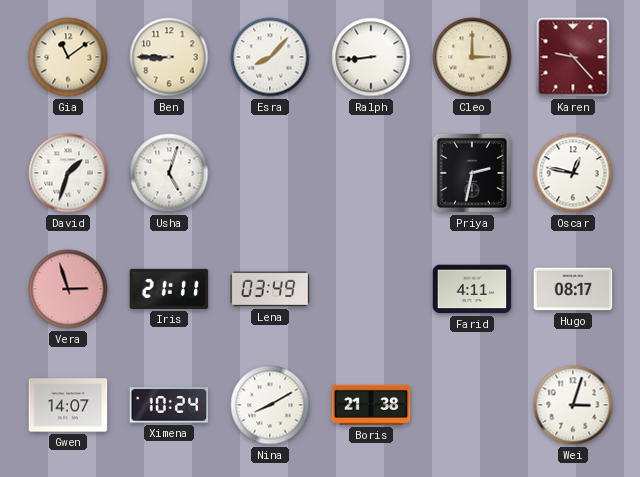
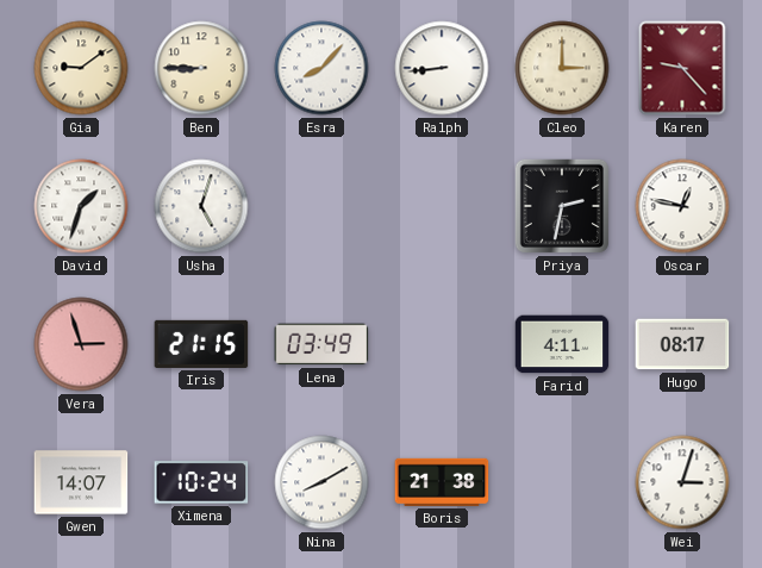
Gia: 11:09 -> 9:09 (81, 68)
Iris: 21:11 -> 21:15 (201, 344)
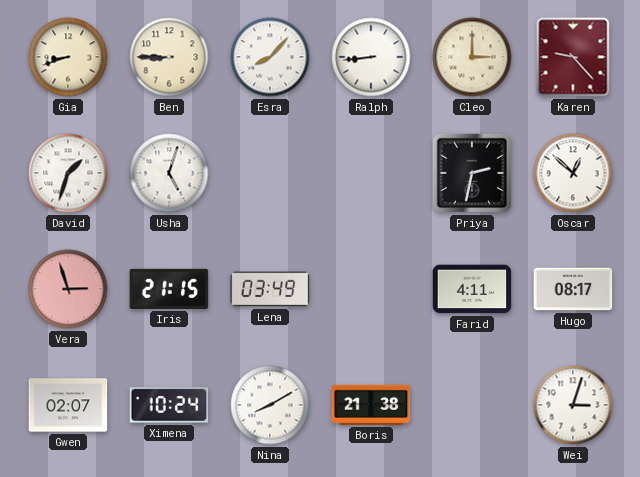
Gia: 9:09 -> 8:42 (68, 57)
Oscar: 12:47 -> 12:52 (573, 173)
Gwen: 14:07 -> 02:07 (68, 405)
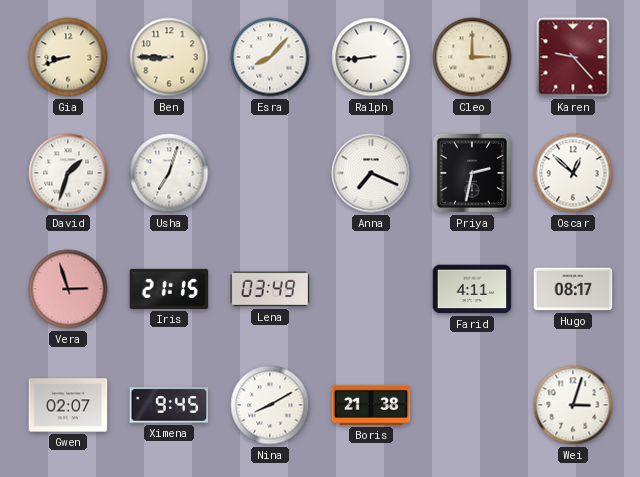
Usha: 5:03 -> 7:03 (169, 173)
Anna: none -> 7:19 (371, 173)
Ximena: 10:24 -> 9:45 (169, 405)
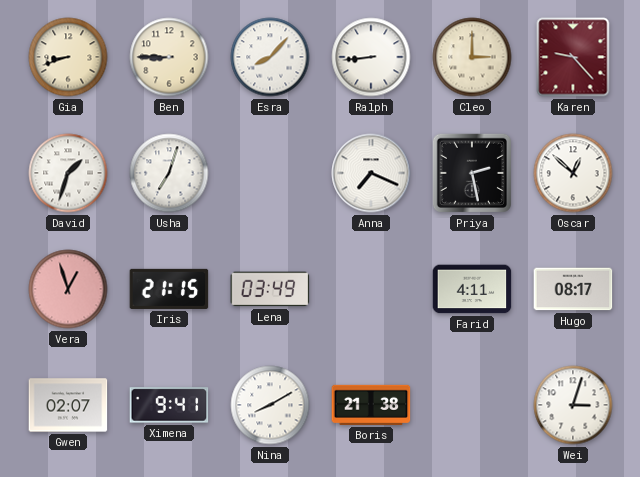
Priya: 2:32 -> 2:28 (472, 173)
Vera: 2:57 -> 12:57 (68, 289)
Ximena: 9:45 -> 9:41 (169, 405)
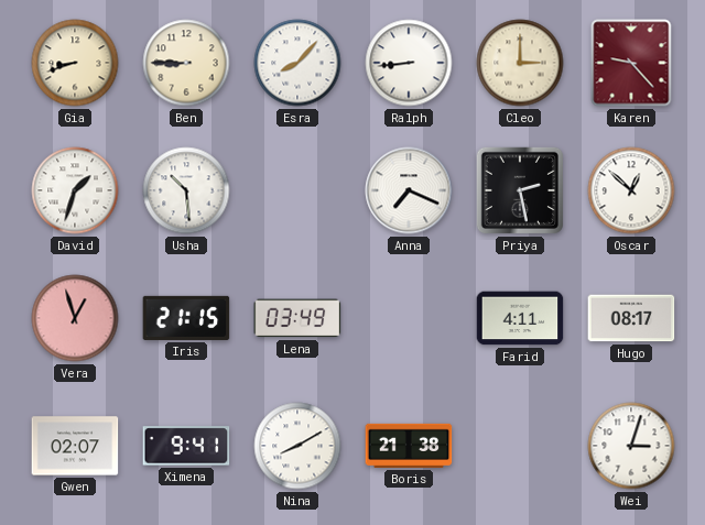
Usha: 7:03 -> 10:29 (186, 190)
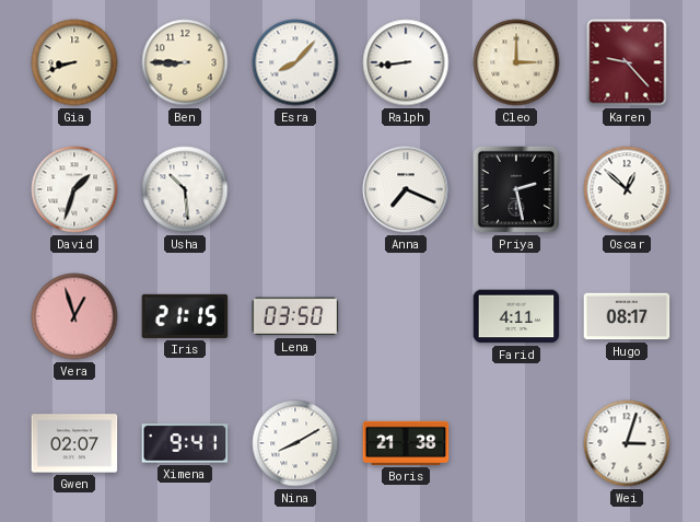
Lena: 03:49 -> 03:50 (295, 316)
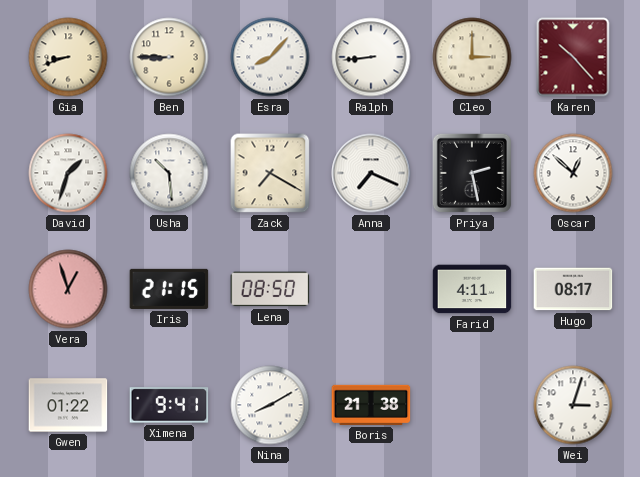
Karen: 9:23 -> 10:23 (573, 57)
Zack: none -> 7:20 (270, 173)
Lena: 03:50 -> 08:50 (270, 289)
Gwen: 02:07 -> 01:22 (68, 405)
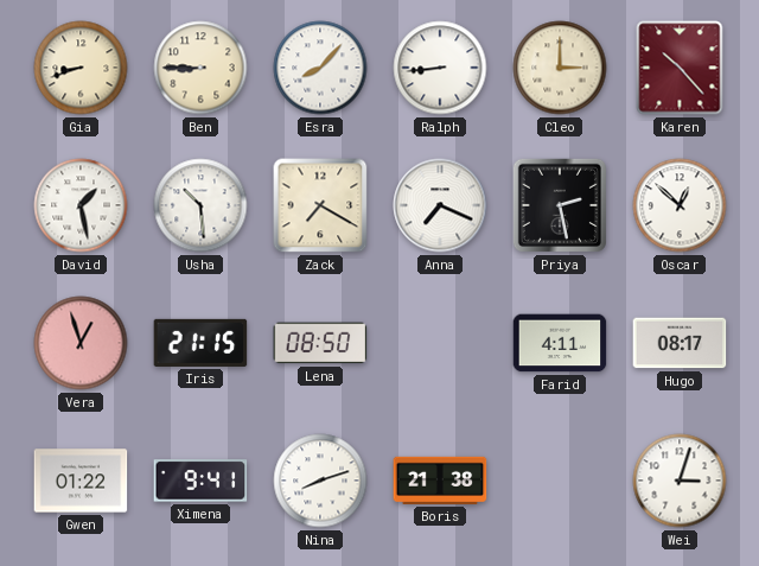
David: 1:33 -> 1:28 (81, 205)
Nina: 8:10 -> 8:12 (320, 481)
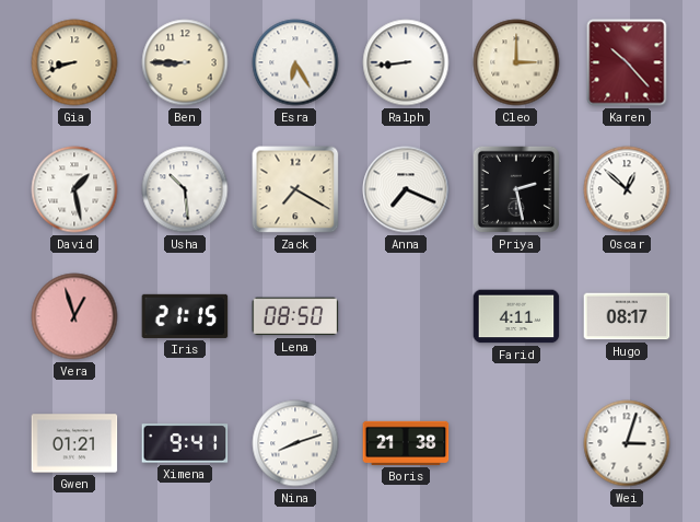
Esra: 8:07 -> 6:25 (295, 62)
Gwen: 01:22 -> 01:21 (74, 443)
